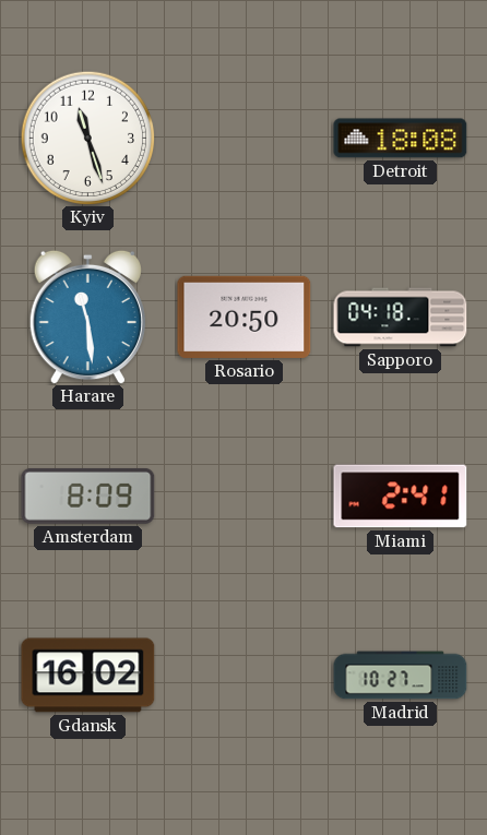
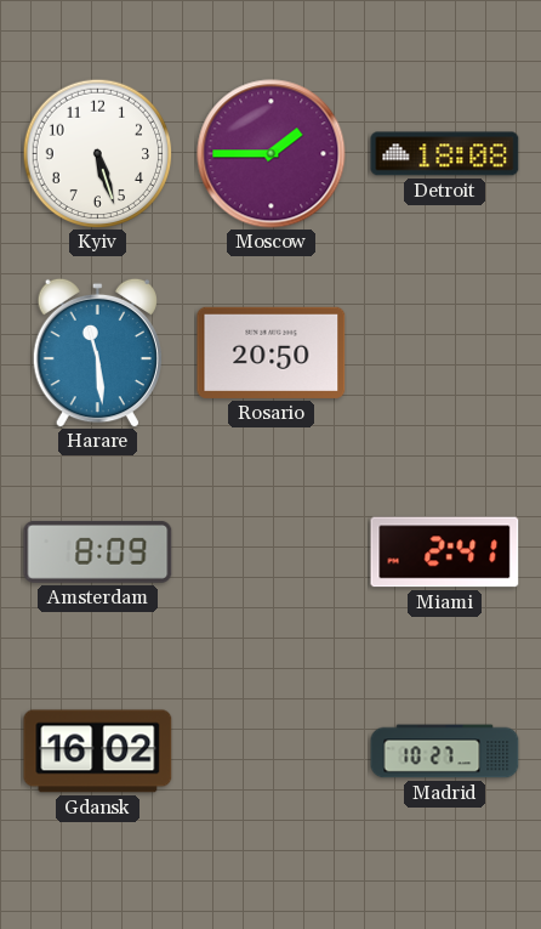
Kyiv: 11:27 -> 5:27 (97, 153)
Moscow: none -> 1:45 (272, 154)
Sapporo: 04:18 -> none (401, 318)
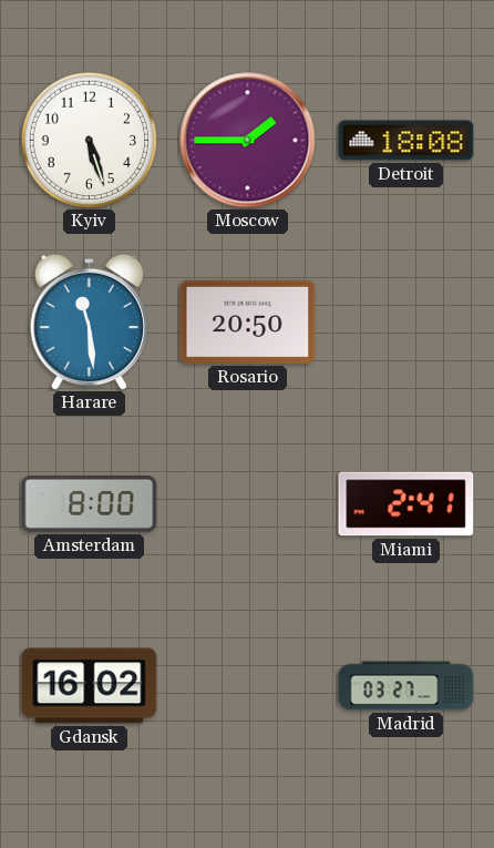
Amsterdam: 8:09 -> 8:00 (90, 503)
Madrid: 10:27 -> 03:27 (406, 686)
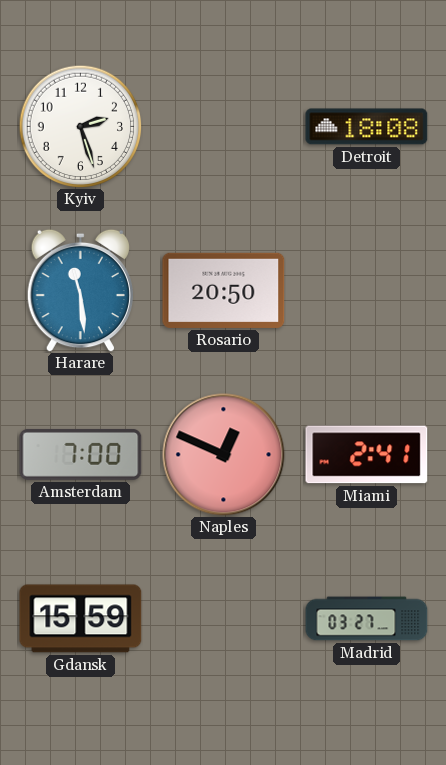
Kyiv: 5:27 -> 2:27 (80, 126)
Moscow: 1:45 -> none (248, 141)
Amsterdam: 8:00 -> 7:00 (81, 454)
Naples: none -> 12:49 (224, 455)
Gdansk: 16:02 -> 15:59 (81, 619)
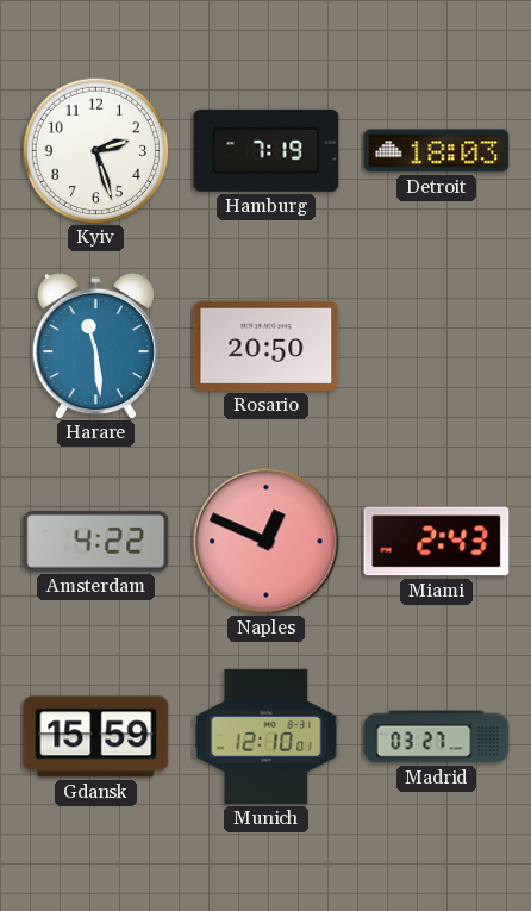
Hamburg: none -> 7:19 (267, 150)
Detroit: 18:08 -> 18:03 (437, 151)
Amsterdam: 7:00 -> 4:22 (96, 541)
Miami: 2:41 -> 2:43 (437, 542)
Munich: none -> 12:10 (267, 736)
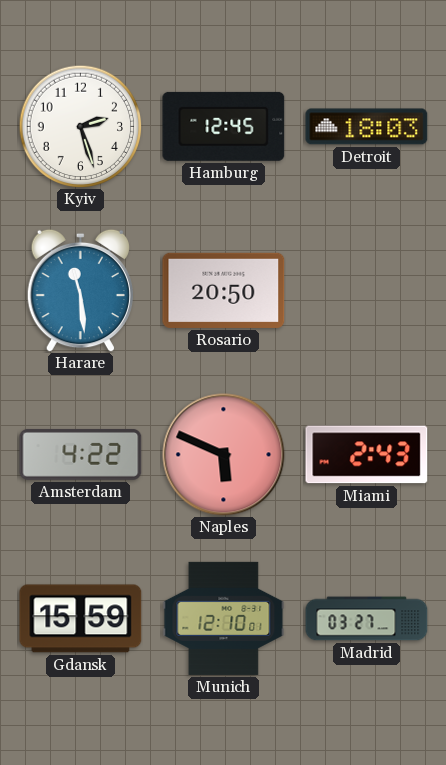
Hamburg: 7:19 -> 12:45 (224, 126)
Naples: 12:49 -> 5:49 (224, 455)
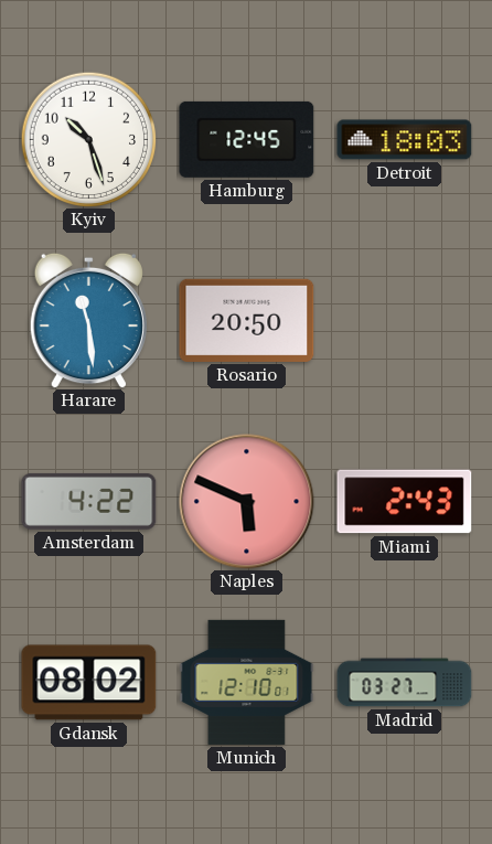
Kyiv: 2:27 -> 10:27 (88, 139)
Gdansk: 15:59 -> 08:02 (89, 683)
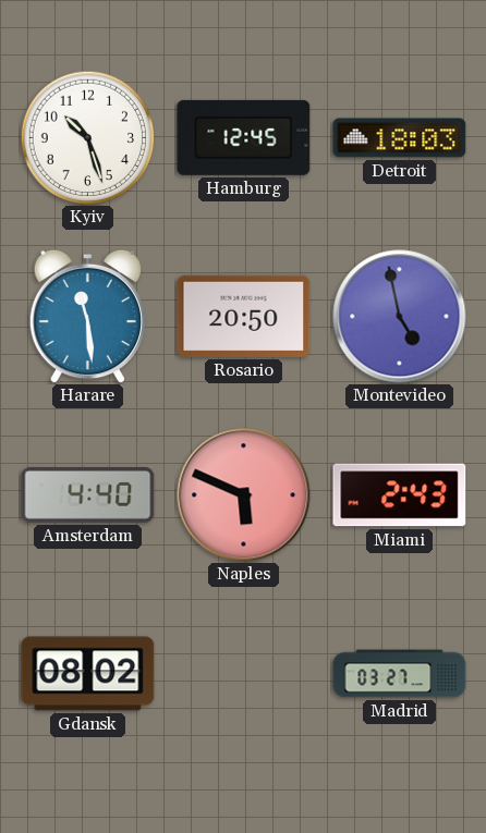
Montevideo: none -> 4:58 (400, 317)
Amsterdam: 4:22 -> 4:40 (88, 494)
Munich: 12:10 -> none (247, 682)
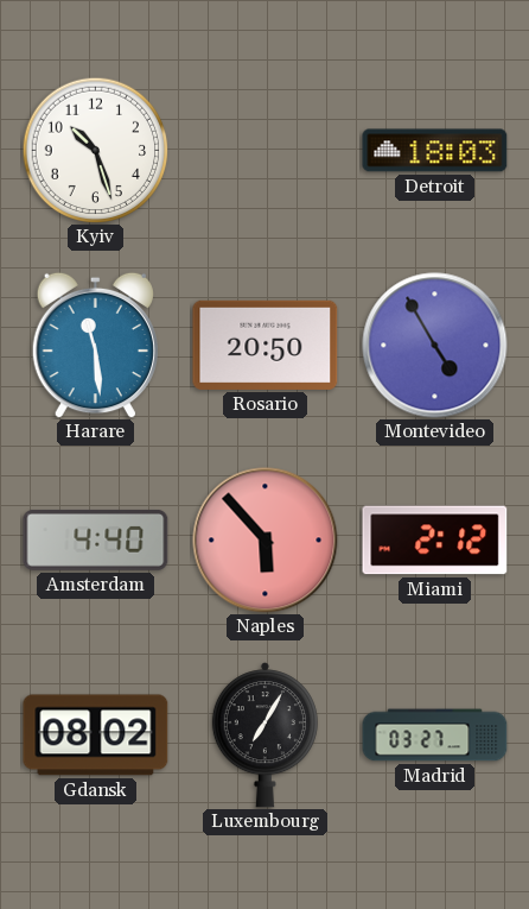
Hamburg: 12:45 -> none (244, 137)
Montevideo: 4:58 -> 4:55 (435, 346)
Naples: 5:49 -> 5:53 (266, 541)
Miami: 2:43 -> 2:12 (435, 541)
Luxembourg: none -> 7:05 (264, 736)
